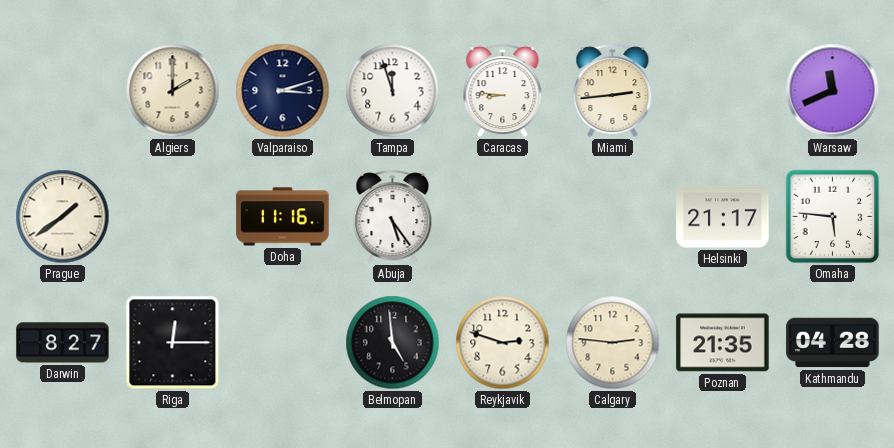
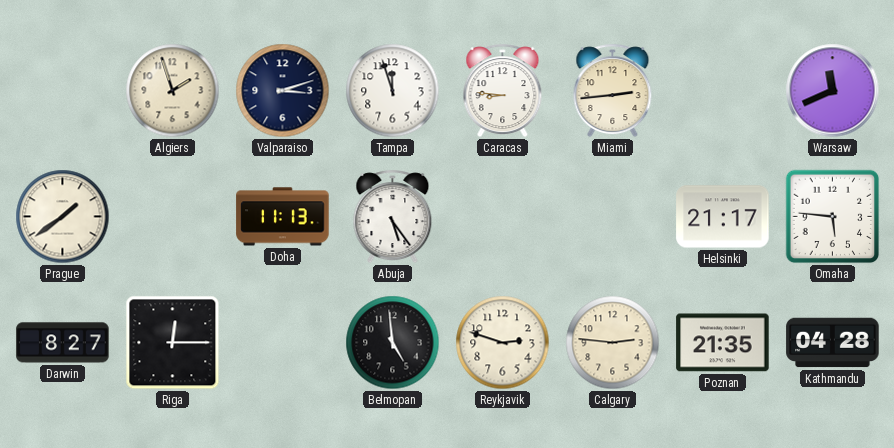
Algiers: 2:00 -> 1:57 (173, 91)
Doha: 11:16 -> 11:13 (283, 217)
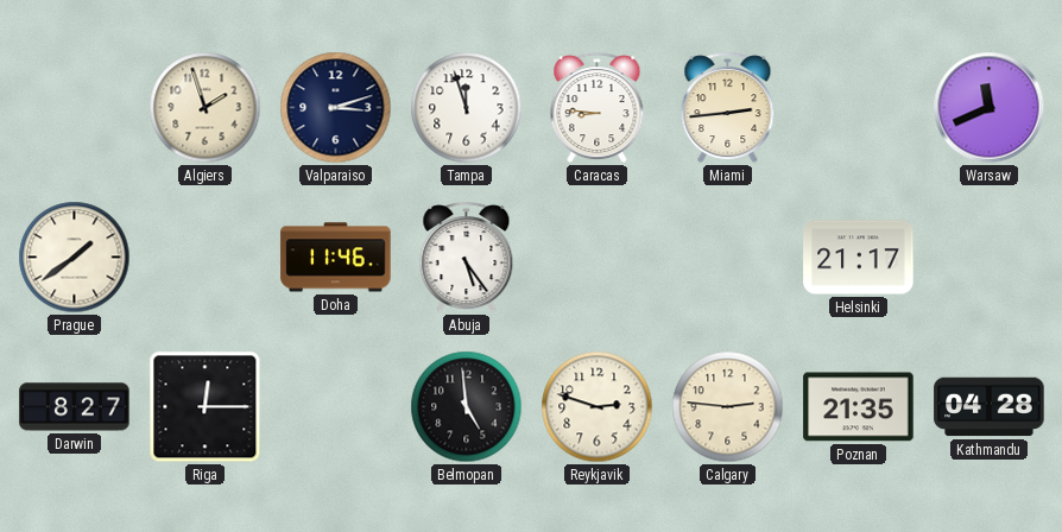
Doha: 11:13 -> 11:46 (336, 258)
Omaha: 5:46 -> none (833, 217)
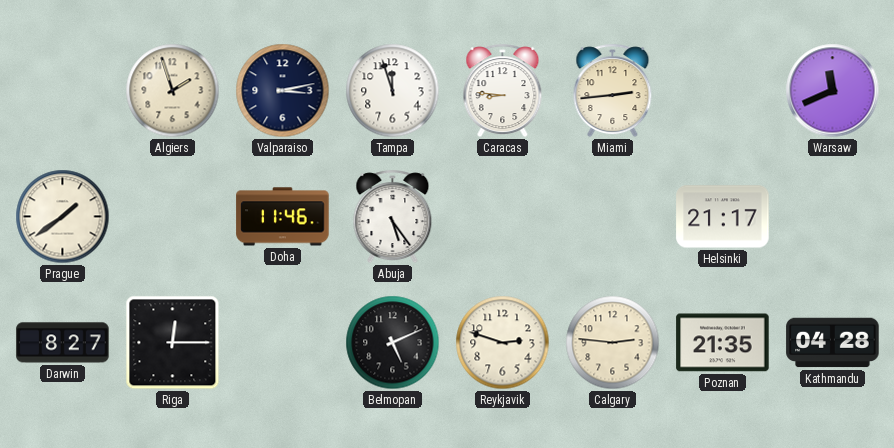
Valparaiso: 3:12 -> 3:13 (283, 91)
Belmopan: 4:59 -> 5:11 (393, 343)
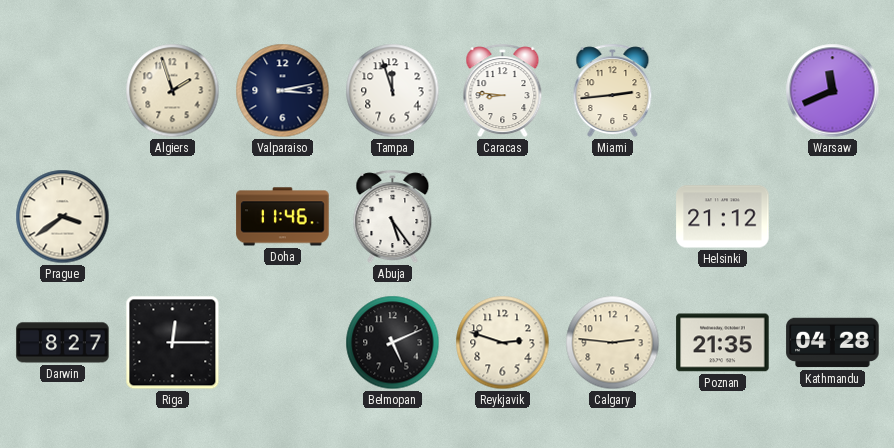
Prague: 1:39 -> 3:39 (63, 217)
Helsinki: 21:17 -> 21:12 (723, 217)
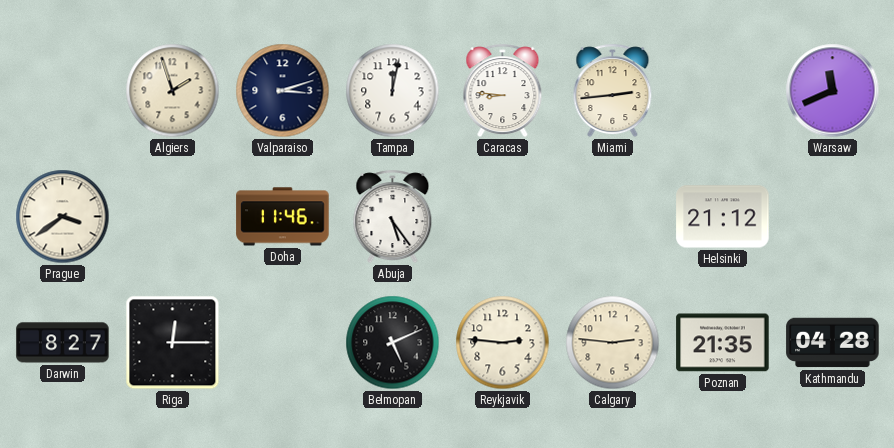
Valparaiso: 3:13 -> 3:12 (283, 91)
Tampa: 11:57 -> 12:02 (393, 91)
Reykjavik: 2:48 -> 2:46 (503, 343)
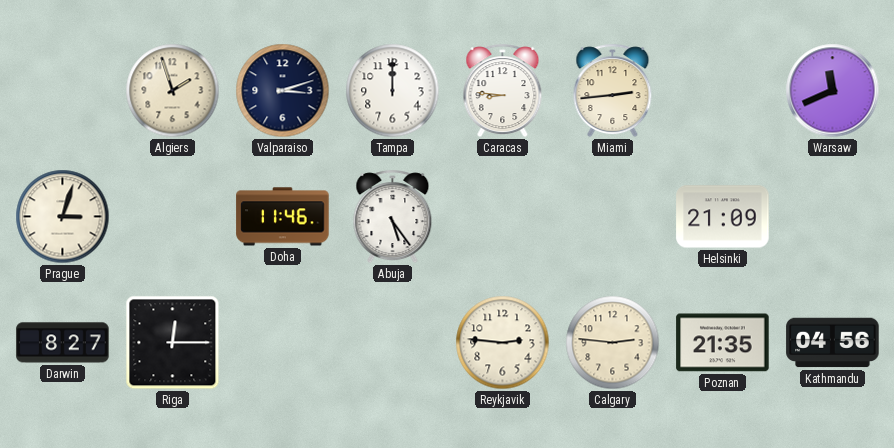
Tampa: 12:02 -> 12:00 (393, 91)
Prague: 3:39 -> 3:03 (63, 217)
Helsinki: 21:12 -> 21:09 (723, 217)
Belmopan: 5:11 -> none (393, 343)
Kathmandu: 04:28 -> 04:56 (833, 343)
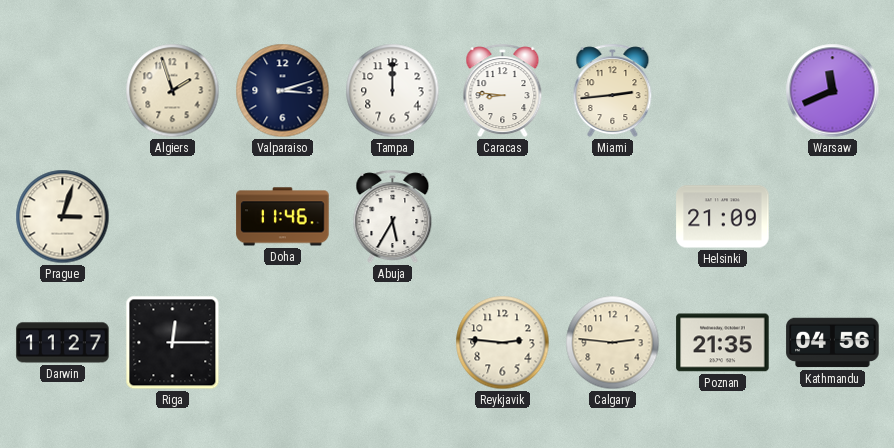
Abuja: 5:24 -> 5:35 (393, 217)
Darwin: 8:27 -> 11:27 (63, 343)
